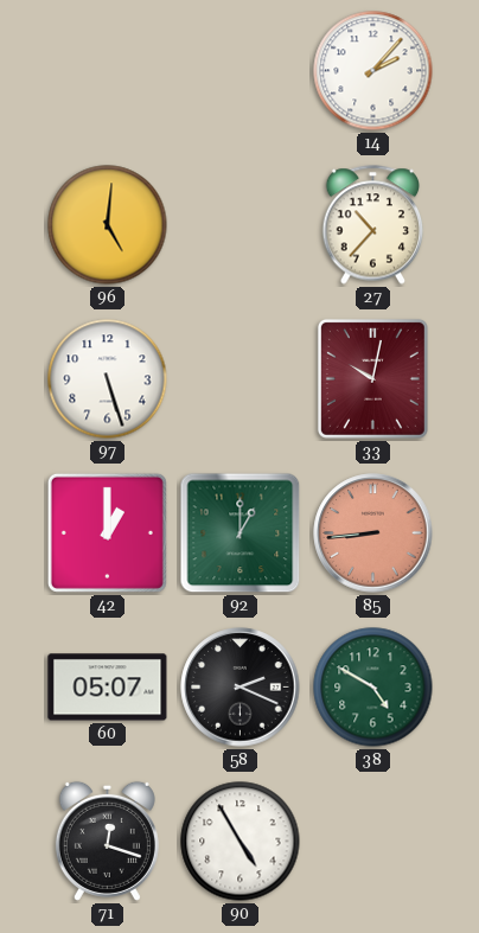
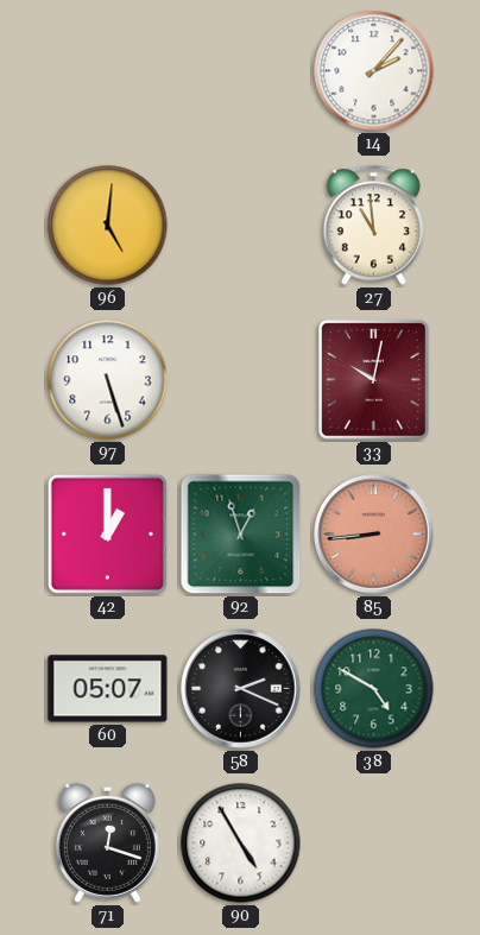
27: 10:37 -> 10:59 (374, 226)
92: 1:00 -> 12:57 (241, 535)
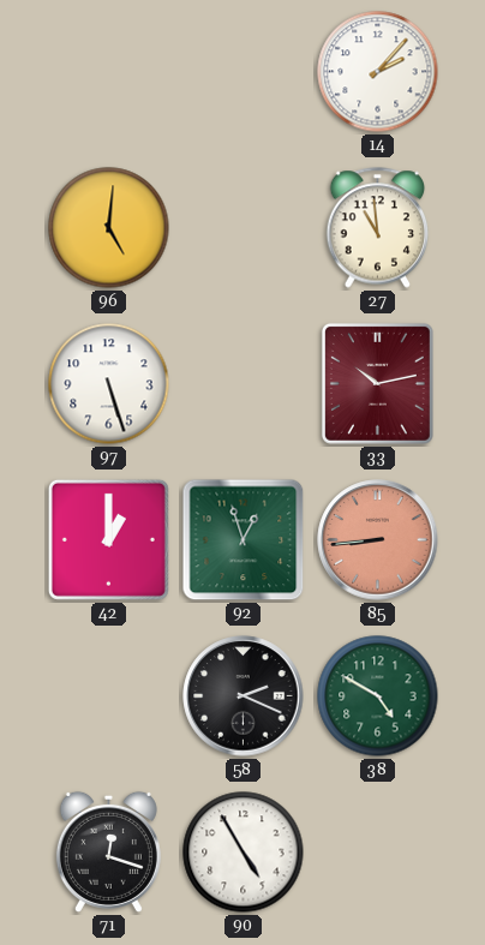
33: 10:02 -> 10:13 (377, 383)
60: 05:07 -> none (108, 689)
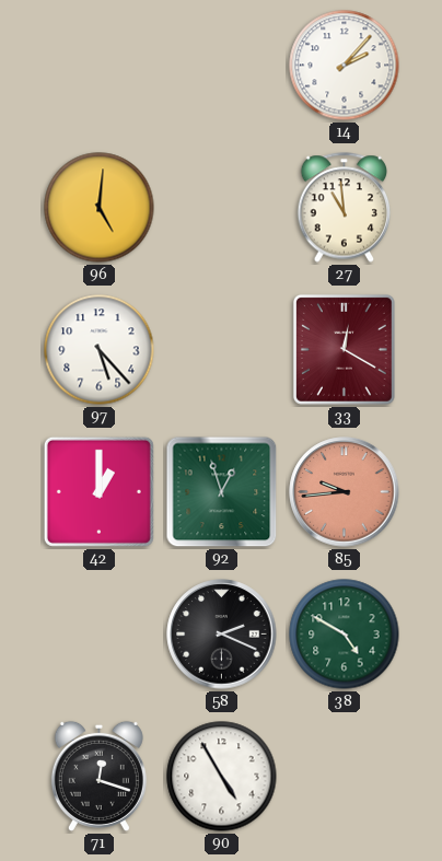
97: 5:27 -> 5:23 (100, 350)
33: 10:13 -> 12:20 (344, 349)
85: 8:44 -> 9:44 (345, 492)
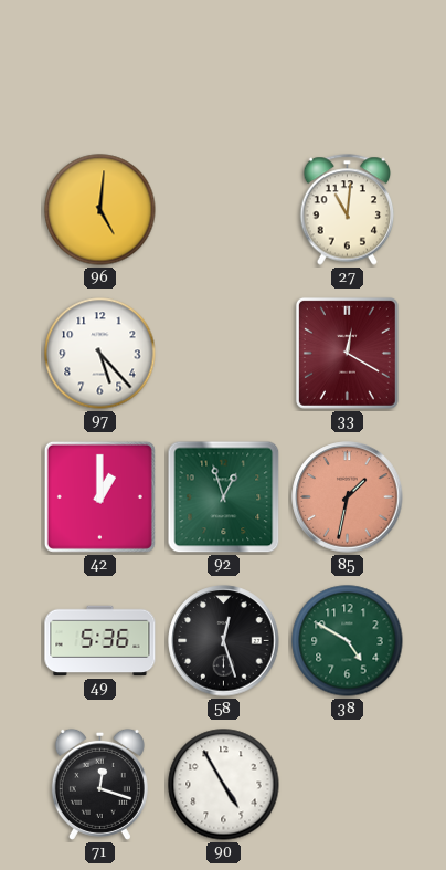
14: 2:07 -> none (345, 66)
27: 10:59 -> 11:01 (348, 210)
85: 9:44 -> 1:32 (348, 497)
49: none -> 5:36 (100, 641)
58: 2:19 -> 12:27 (224, 641)
